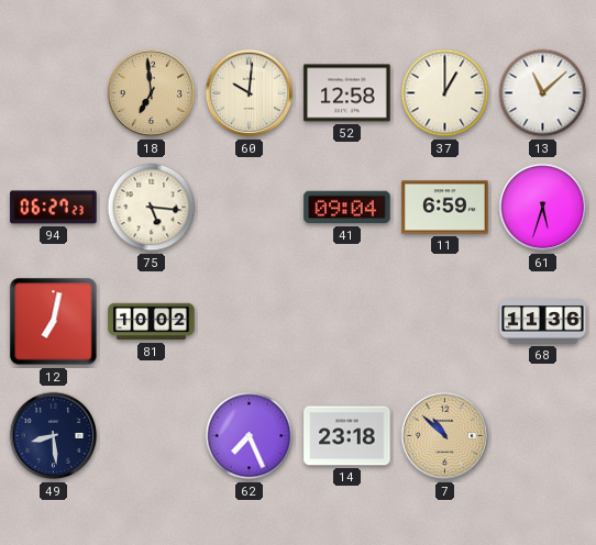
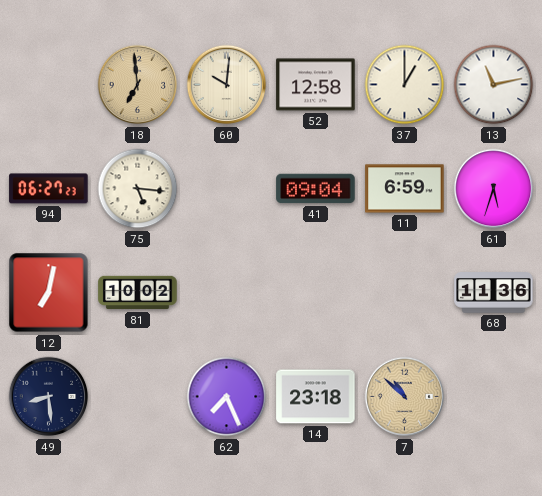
13: 11:08 -> 11:13 (494, 85)
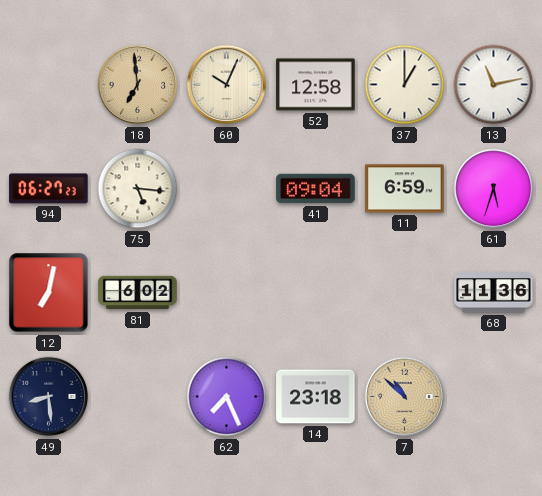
60: 10:01 -> 10:04 (227, 85)
81: 10:02 -> 6:02 (138, 293)
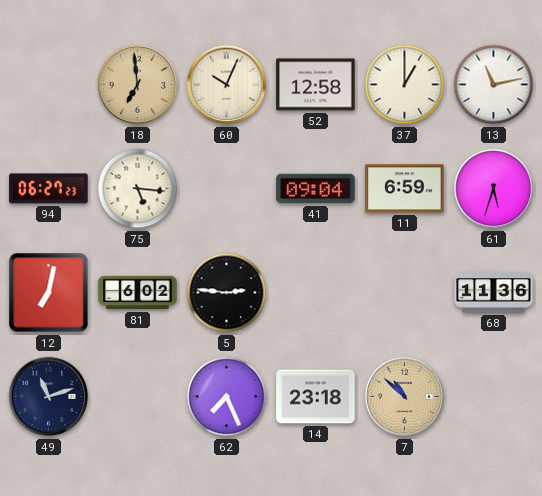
5: none -> 2:46 (227, 293)
49: 8:29 -> 11:12 (49, 397)
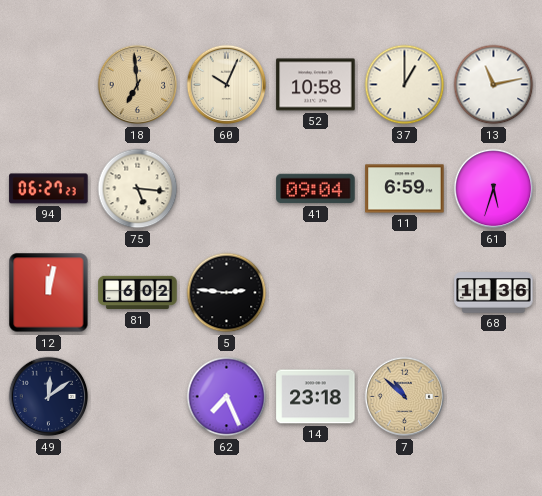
52: 12:58 -> 10:58 (316, 85)
12: 7:02 -> 12:02 (49, 293)
49: 11:12 -> 12:09 (49, 397)
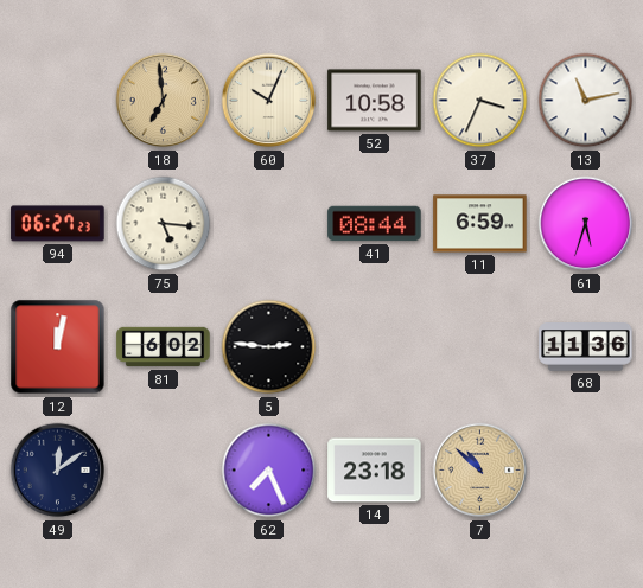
37: 1:00 -> 3:34 (480, 101)
41: 09:04 -> 08:44 (375, 224)
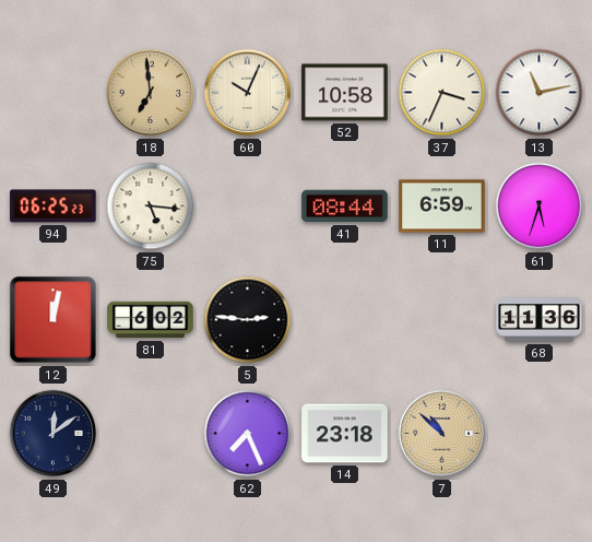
94: 06:27 -> 06:25 (54, 207)
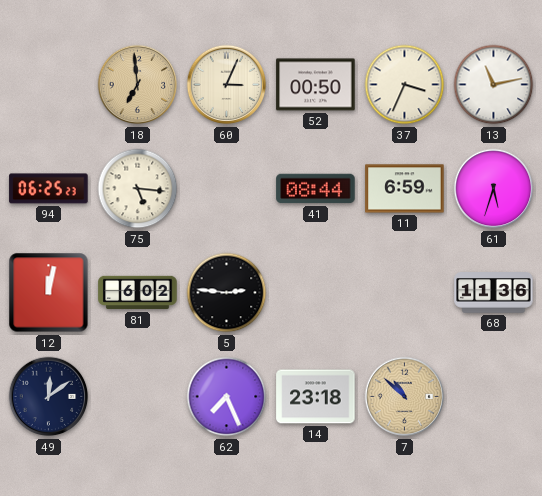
60: 10:04 -> 3:04 (227, 85)
52: 10:58 -> 00:50 (316, 85)
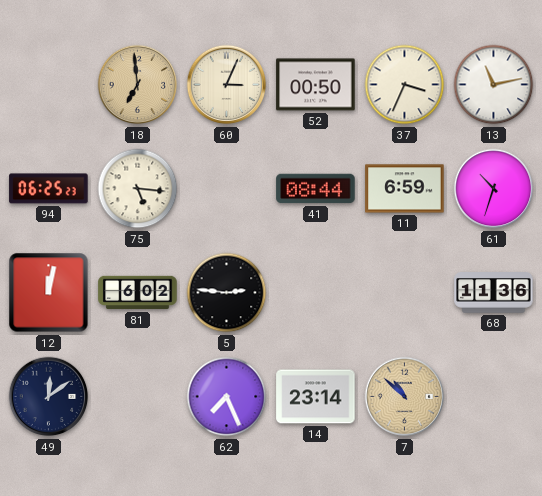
61: 5:33 -> 10:33 (494, 189)
14: 23:18 -> 23:14 (316, 397)
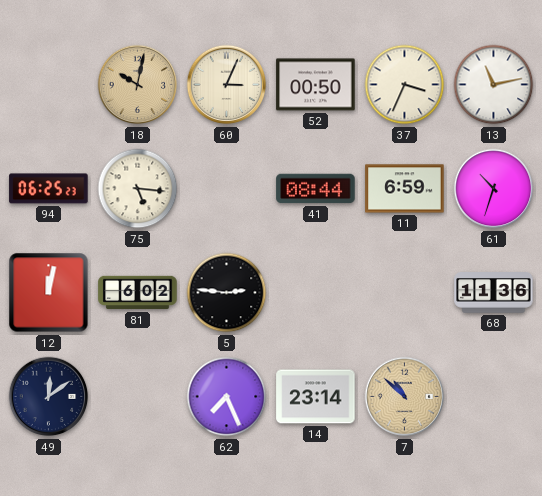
18: 6:59 -> 10:02 (138, 85)
